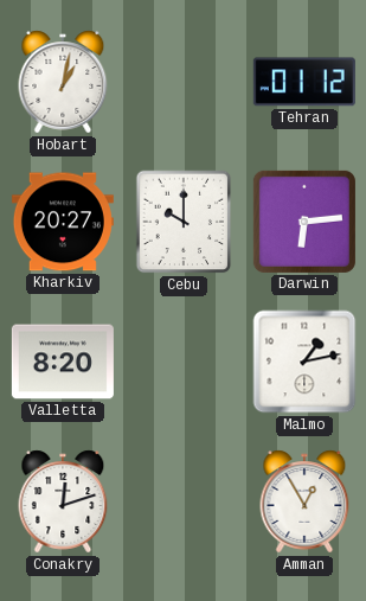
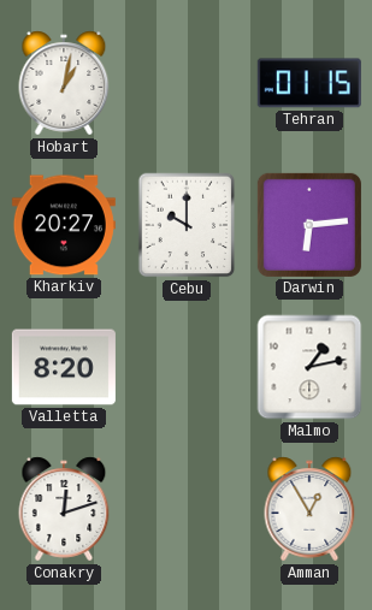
Tehran: 01:12 -> 01:15 (309, 83)
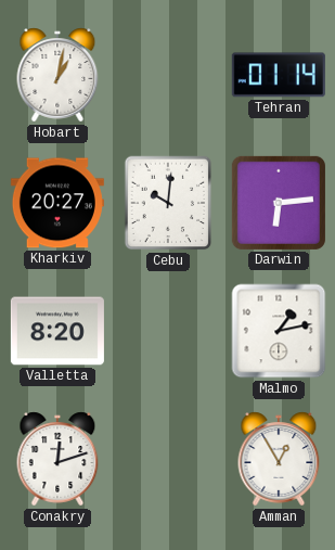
Tehran: 01:15 -> 01:14 (279, 75)
Cebu: 10:00 -> 10:01 (168, 203)
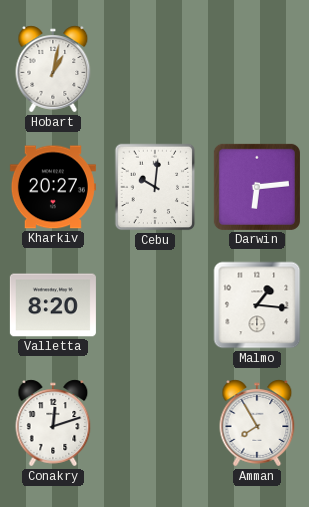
Tehran: 01:14 -> none (279, 75)
Malmo: 1:13 -> 1:16 (257, 305)
Amman: 12:55 -> 7:55 (257, 423)
